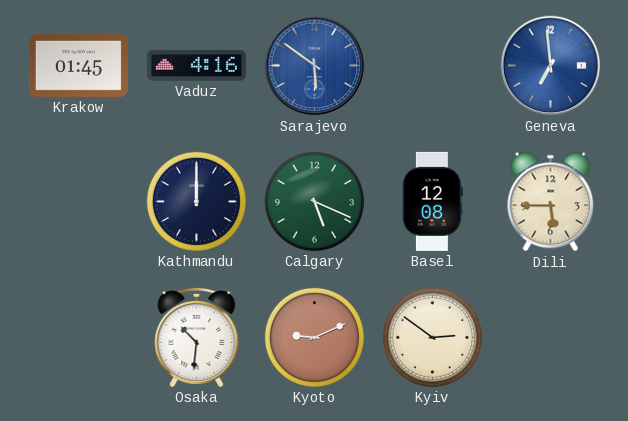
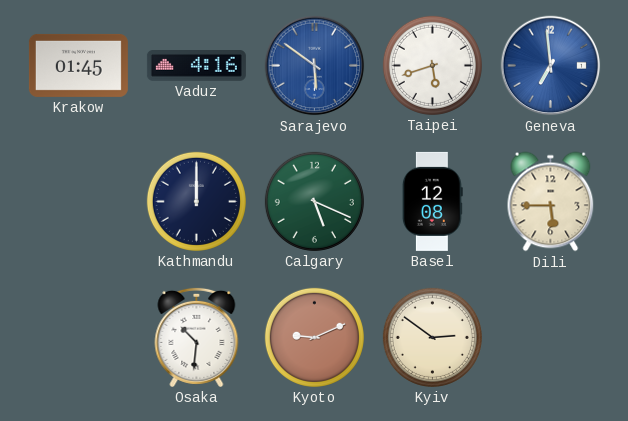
Taipei: none -> 5:42 (432, 65)
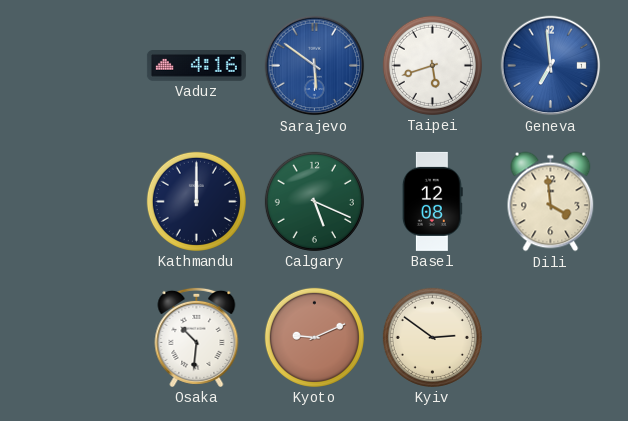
Krakow: 01:45 -> none (78, 65)
Dili: 5:45 -> 3:59 (551, 202)
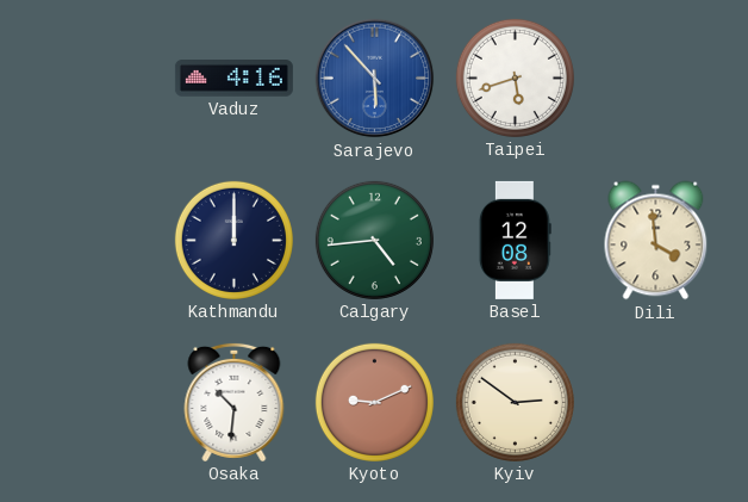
Sarajevo: 5:51 -> 5:53 (375, 79)
Geneva: 6:59 -> none (551, 66)
Calgary: 5:19 -> 4:44 (374, 240)
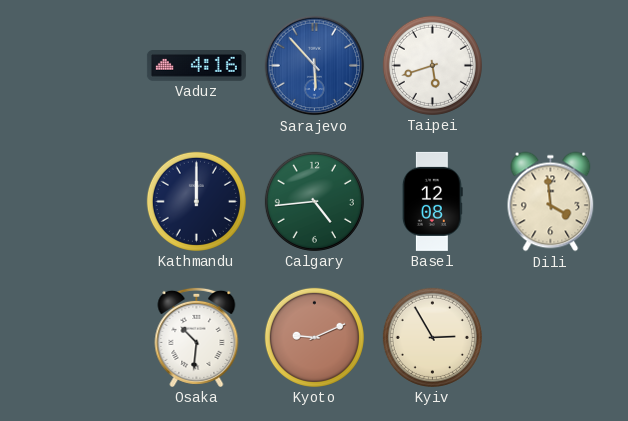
Kyiv: 2:51 -> 2:55 (432, 337)
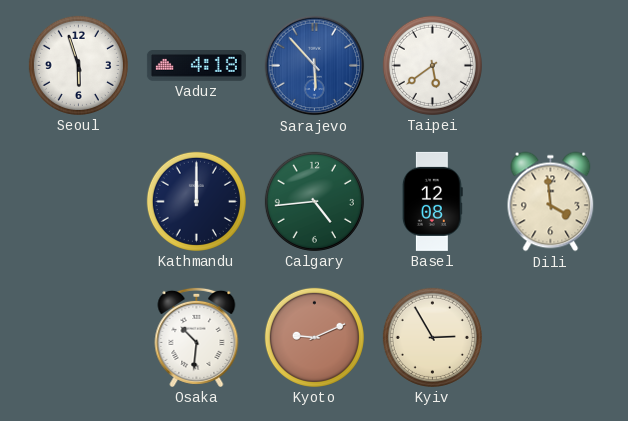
Seoul: none -> 5:57 (78, 65)
Vaduz: 4:16 -> 4:18 (196, 66)
Taipei: 5:42 -> 5:39 (432, 65)
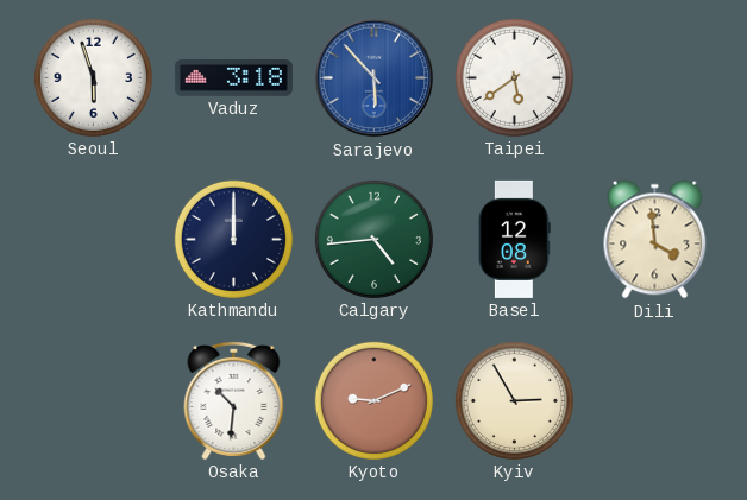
Vaduz: 4:18 -> 3:18 (233, 78)
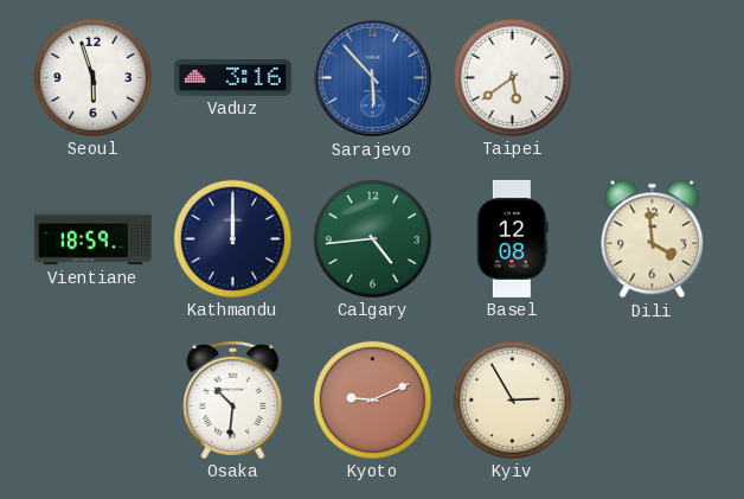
Vaduz: 3:18 -> 3:16 (232, 78)
Vientiane: none -> 18:59 (92, 239)
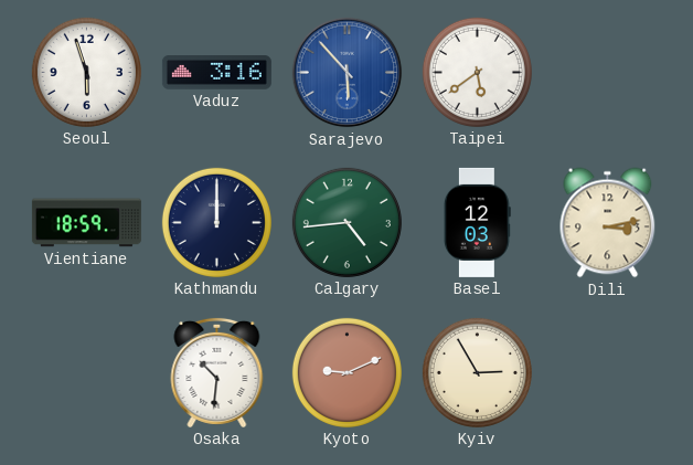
Basel: 12:08 -> 12:03 (477, 222)
Dili: 3:59 -> 3:13 (608, 223)
